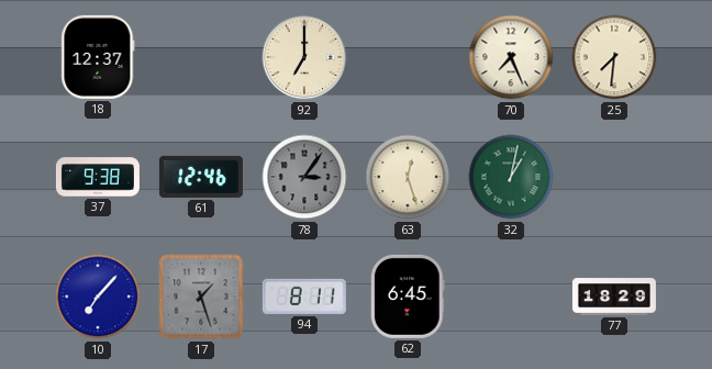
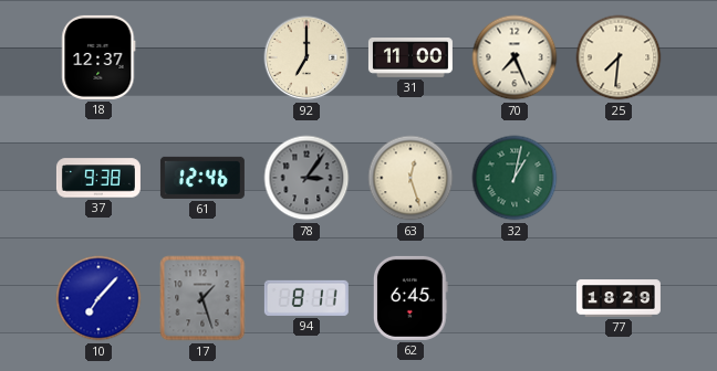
31: none -> 11:00 (411, 59)
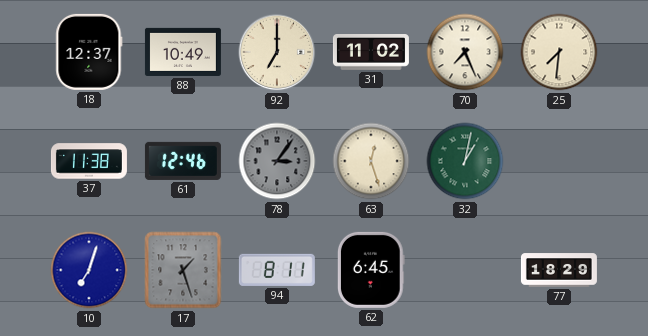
88: none -> 10:49 (183, 52)
31: 11:00 -> 11:02 (371, 53)
37: 9:38 -> 11:38 (89, 161)
10: 7:07 -> 7:03 (89, 270)
